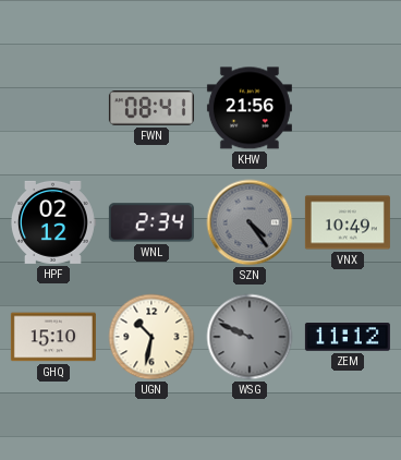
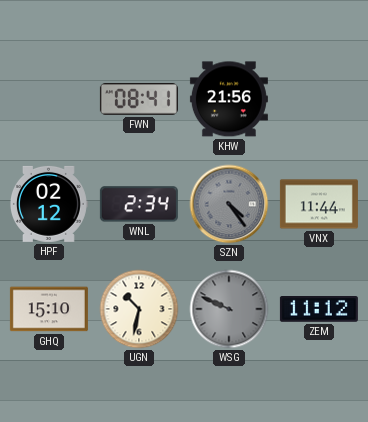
VNX: 10:49 -> 11:44 (319, 204)
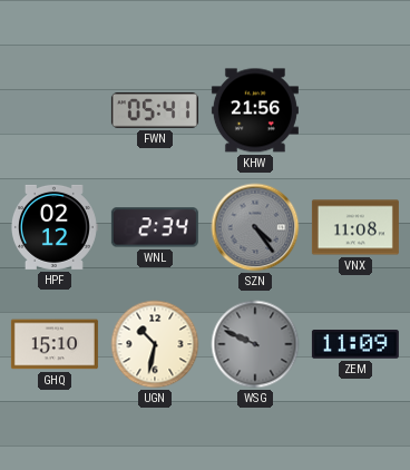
FWN: 08:41 -> 05:41 (155, 110)
VNX: 11:44 -> 11:08 (355, 227)
ZEM: 11:12 -> 11:09 (355, 345)
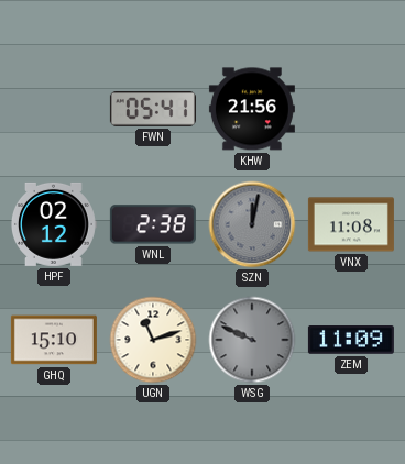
WNL: 2:34 -> 2:38 (153, 224)
SZN: 4:24 -> 12:02 (252, 224)
UGN: 10:32 -> 11:12 (153, 340)
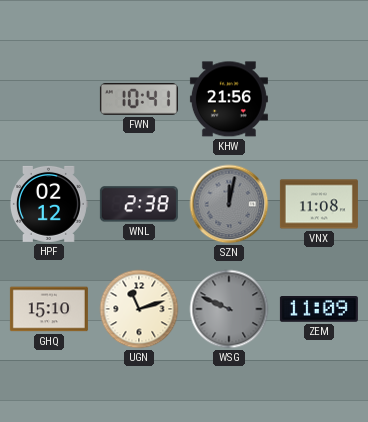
FWN: 05:41 -> 10:41 (139, 99)
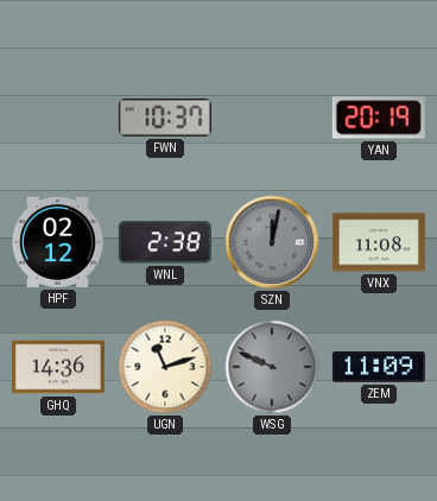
FWN: 10:41 -> 10:37 (165, 118)
KHW: 21:56 -> none (229, 99)
YAN: none -> 20:19 (379, 118)
GHQ: 15:10 -> 14:36 (58, 367)
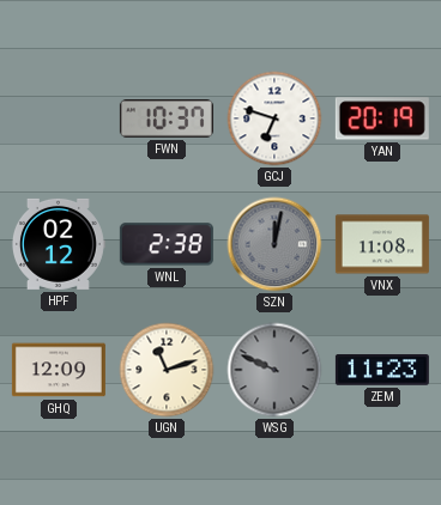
GCJ: none -> 6:48 (274, 118)
GHQ: 14:36 -> 12:09 (59, 370)
ZEM: 11:09 -> 11:23 (382, 371)
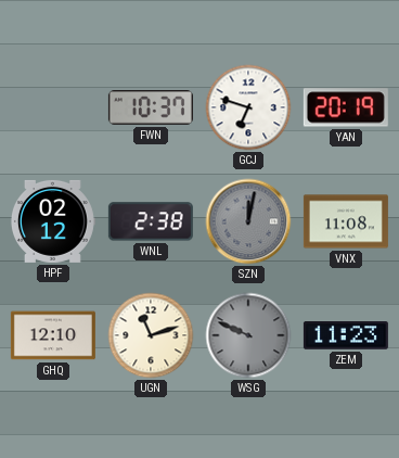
GHQ: 12:09 -> 12:10 (53, 335)
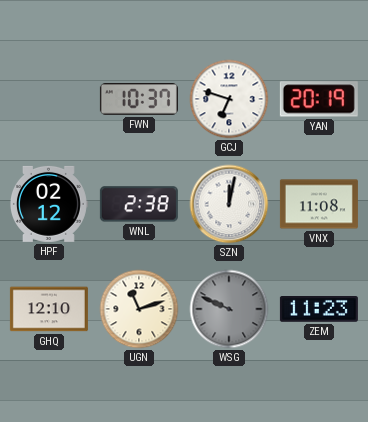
SZN dial: grey -> white (229, 204)
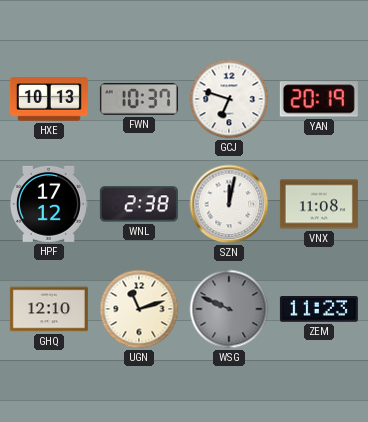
HXE: none -> 10:13 (49, 99)
HPF: 02:12 -> 17:12 (48, 204)
